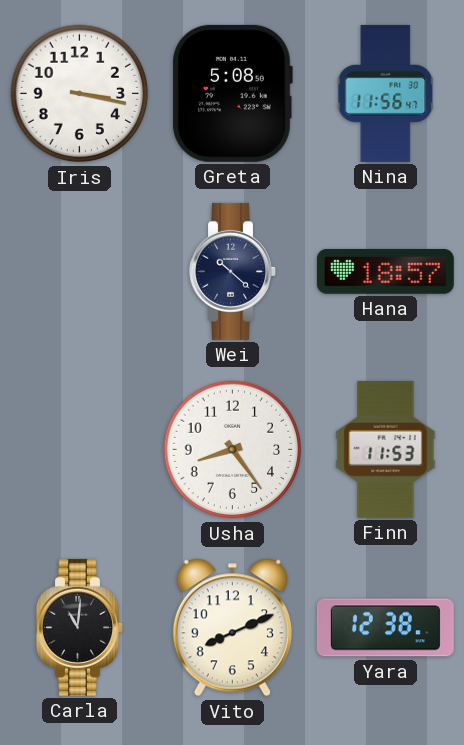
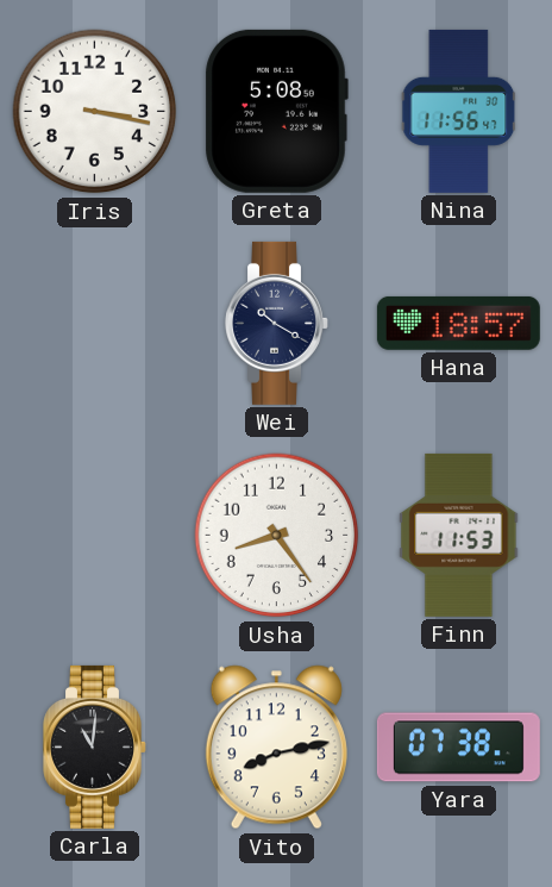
Wei: 10:22 -> 10:20 (277, 323)
Vito: 8:11 -> 8:13 (276, 748)
Yara: 12:38 -> 07:38 (458, 748)
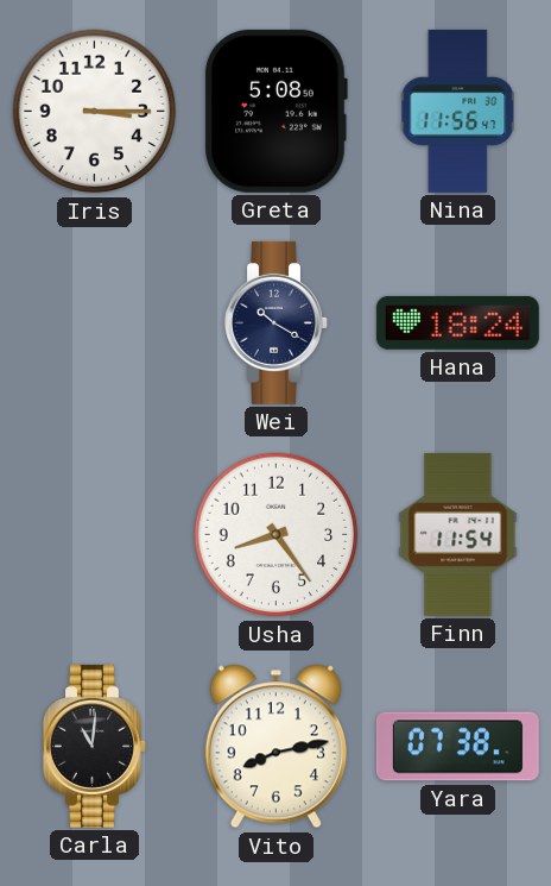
Iris: 3:17 -> 3:15 (95, 112)
Hana: 18:57 -> 18:24 (457, 322)
Finn: 11:53 -> 11:54 (458, 534)
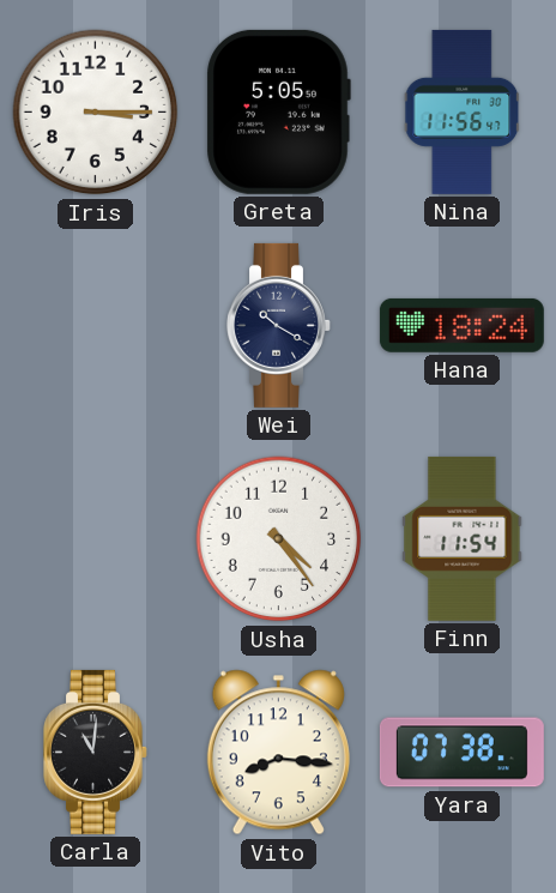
Greta: 5:08 -> 5:05 (278, 111)
Usha: 8:24 -> 4:24 (279, 539)
Vito: 8:13 -> 8:16 (278, 753)
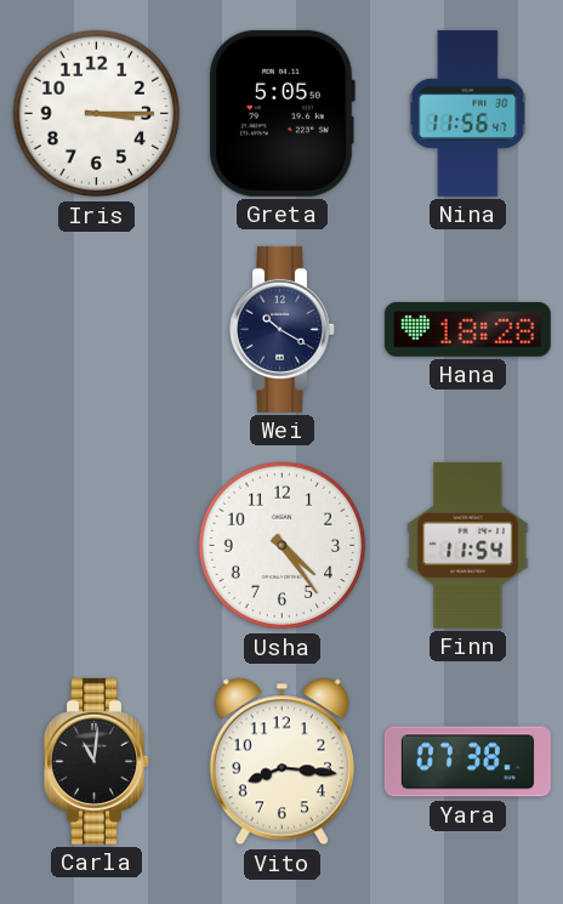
Hana: 18:24 -> 18:28 (467, 329)
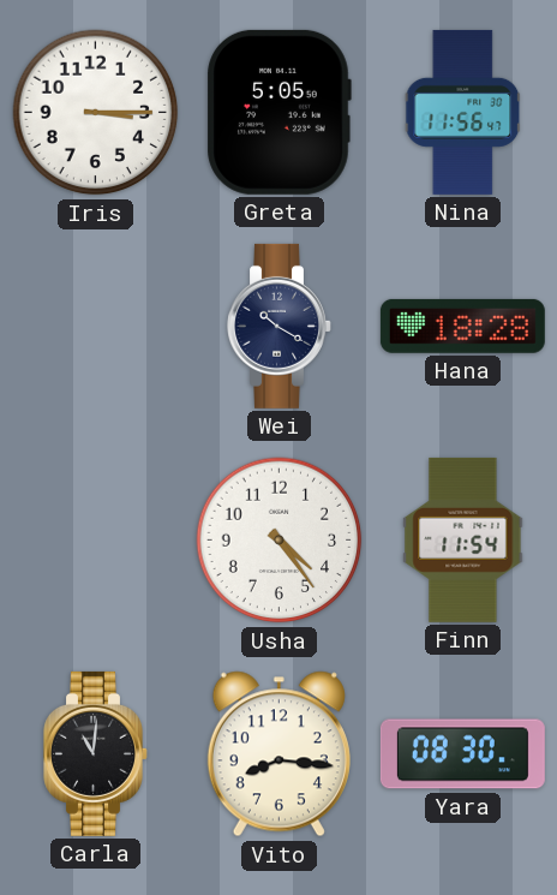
Yara: 07:38 -> 08:30 (462, 754)
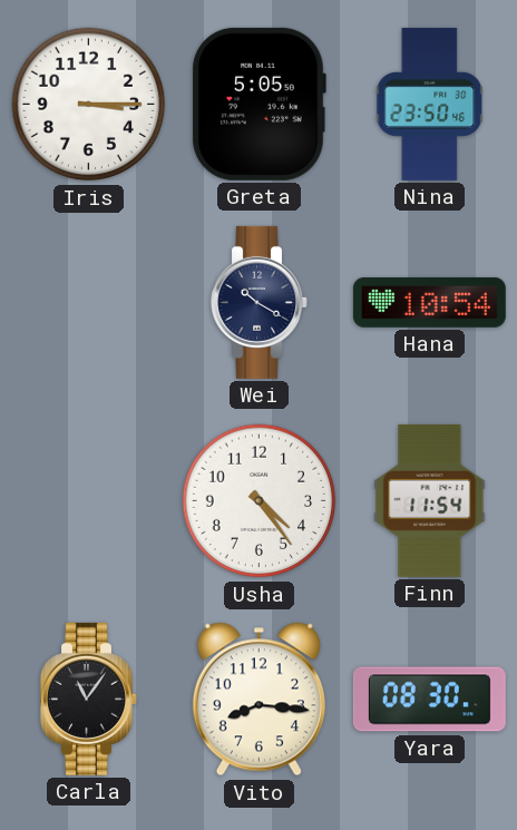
Nina: 11:56 -> 23:50 (430, 104)
Hana: 18:28 -> 10:54 (429, 302)
Carla: 11:01 -> 11:06 (89, 699)
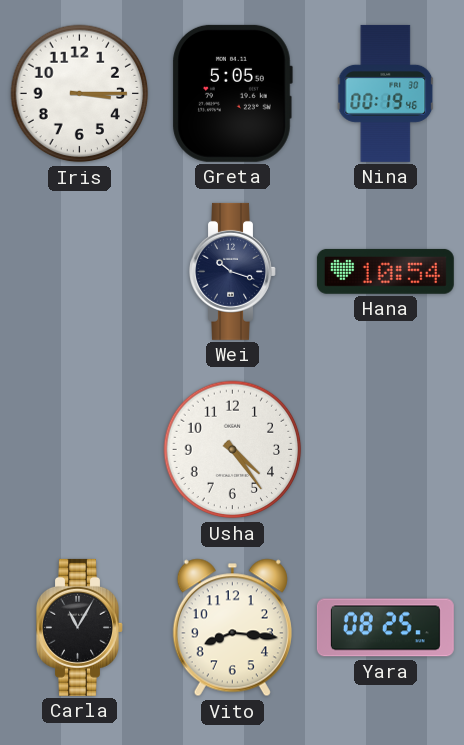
Nina: 23:50 -> 00:19 (386, 93)
Wei: 10:20 -> 10:18 (233, 271)
Finn: 11:54 -> none (430, 500)
Carla: 11:06 -> 11:05 (80, 627)
Yara: 08:30 -> 08:25 (385, 628)
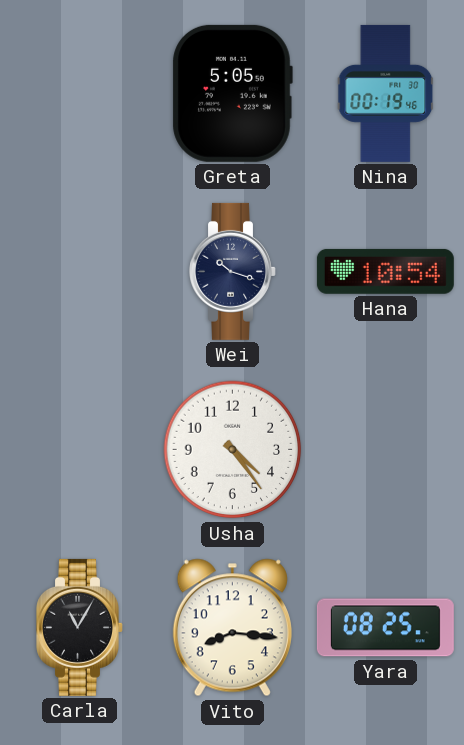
Iris: 3:15 -> none (80, 94)
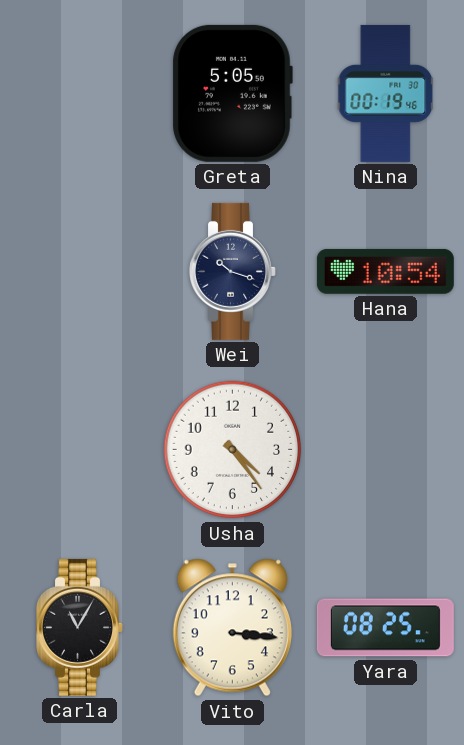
Vito: 8:16 -> 3:16 (232, 628)
